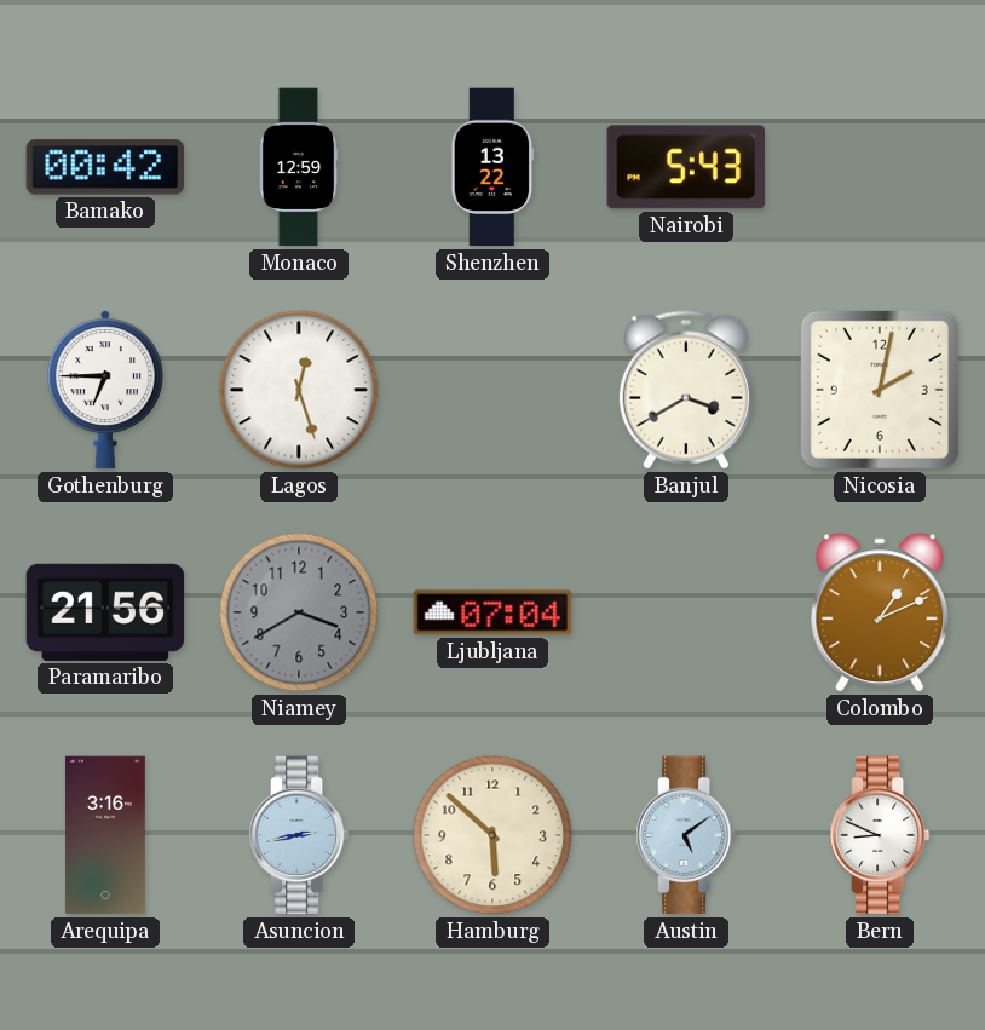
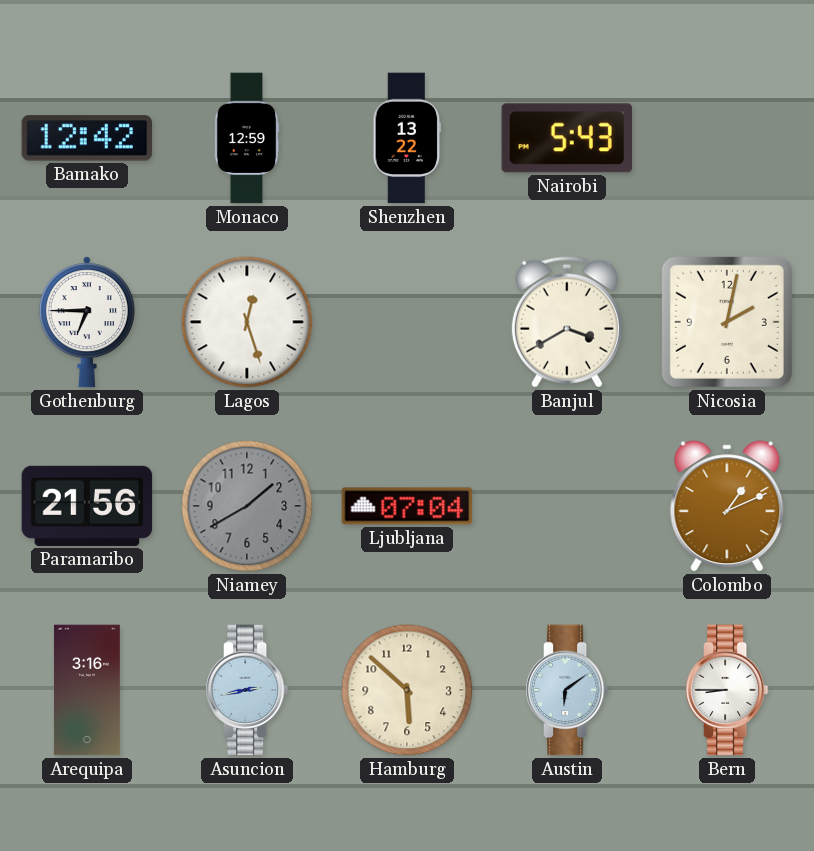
Bamako: 00:42 -> 12:42 (87, 138)
Niamey: 3:40 -> 1:40 (247, 506)
Austin: 5:09 -> 6:09 (567, 690)
Bern: 8:49 -> 8:45 (727, 690)
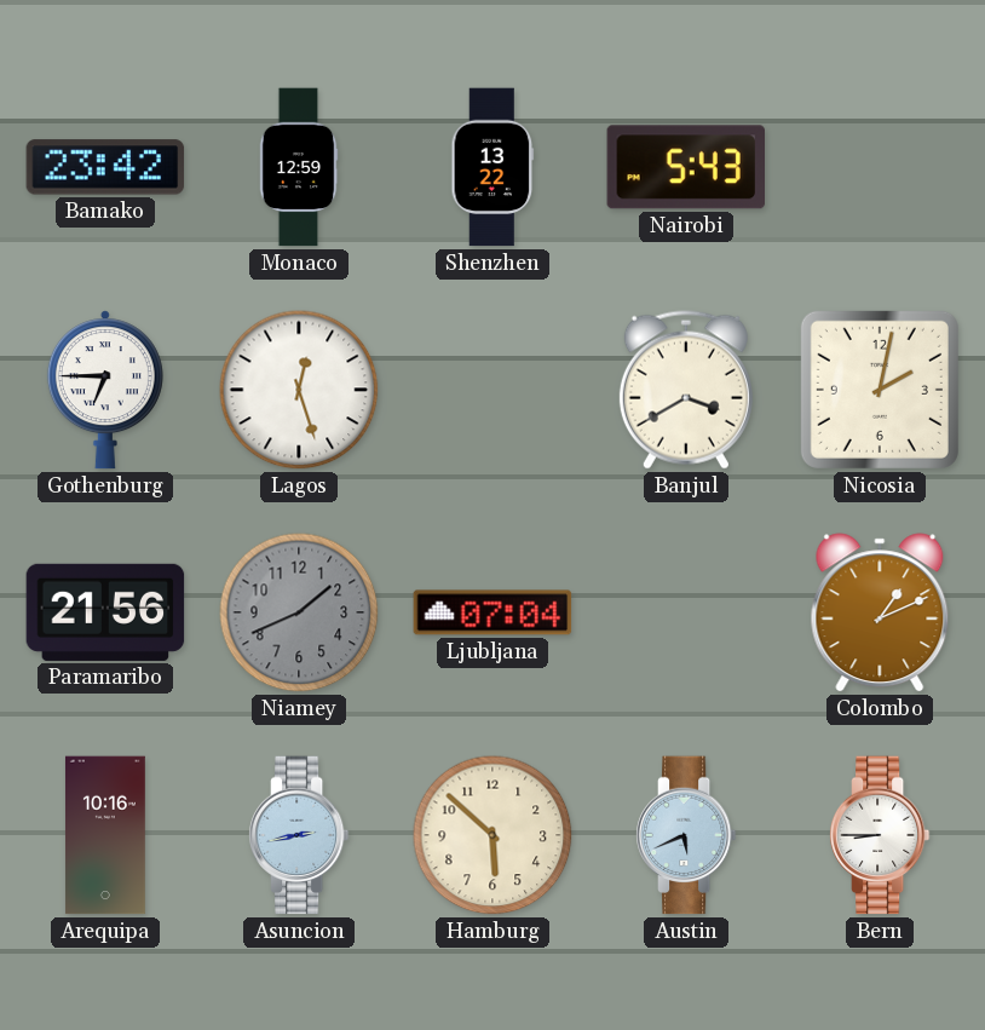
Bamako: 12:42 -> 23:42 (105, 167)
Niamey: 1:40 -> 1:41 (299, 612)
Arequipa: 3:16 -> 10:16 (105, 835)
Austin: 6:09 -> 5:41 (686, 835)
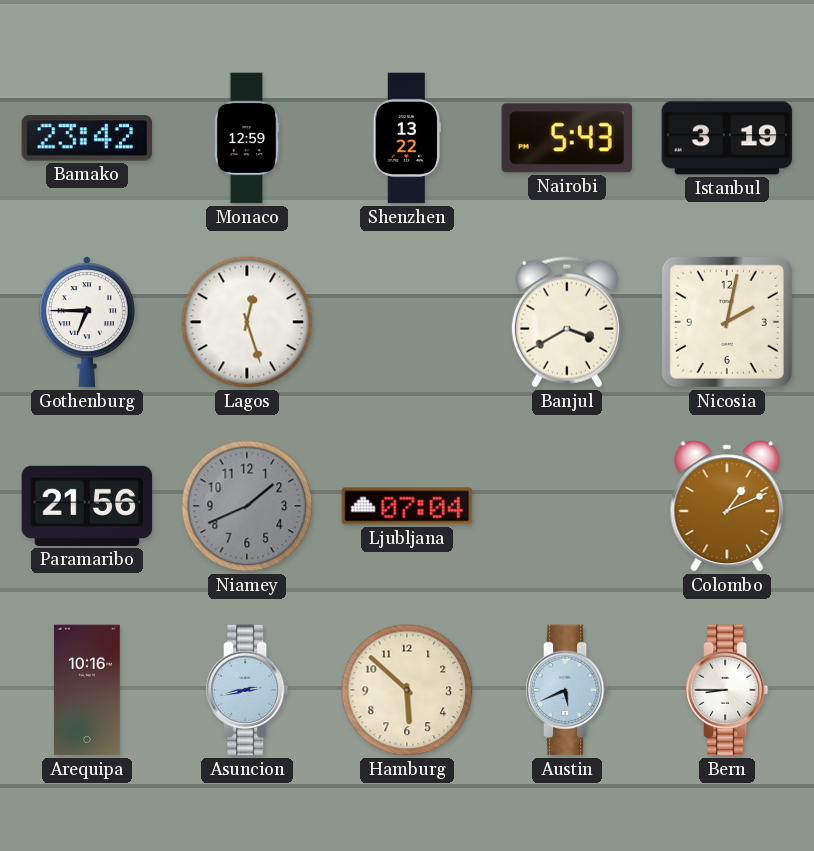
Istanbul: none -> 3:19 (727, 138)
